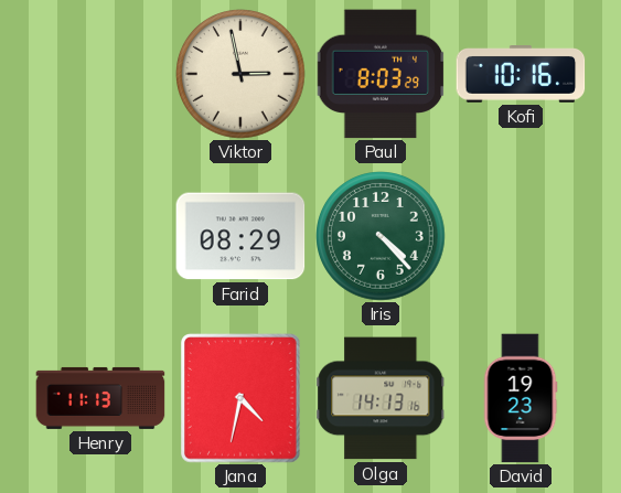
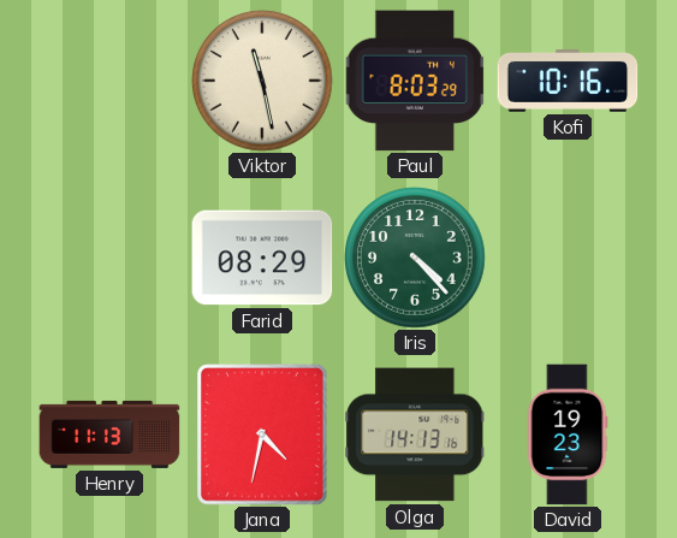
Viktor: 2:58 -> 11:28 (262, 81)
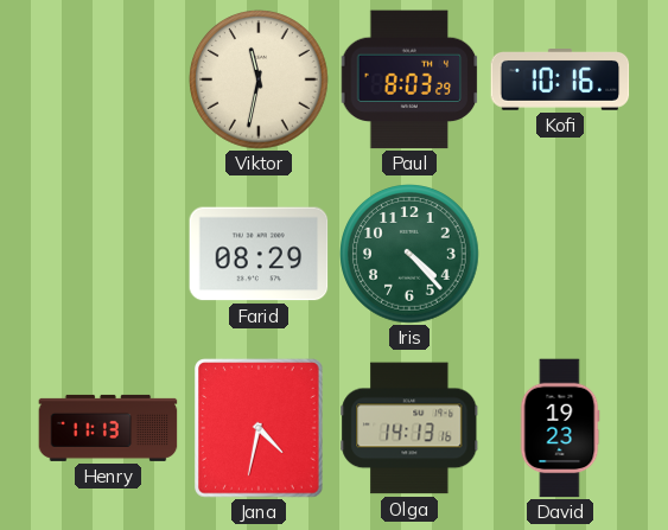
Viktor: 11:28 -> 11:32 (259, 79)
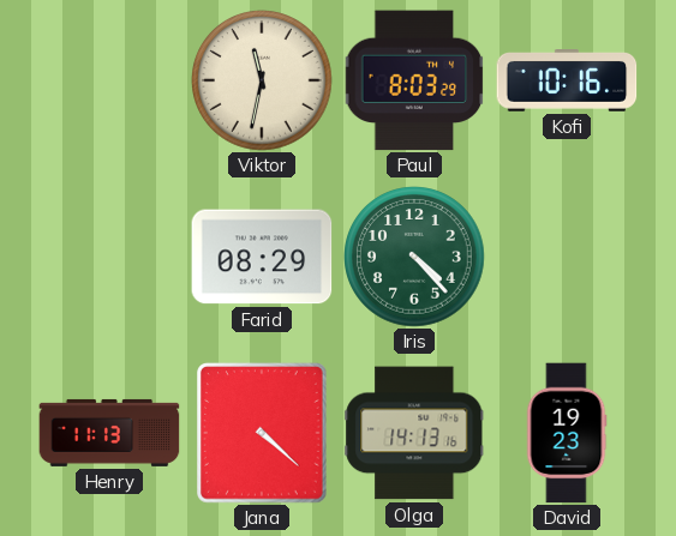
Jana: 4:32 -> 4:22 (263, 433)
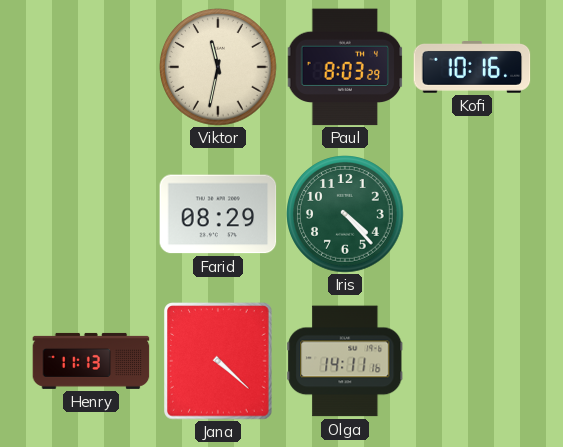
Olga: 14:13 -> 14:11 (345, 361)
David: 19:23 -> none (567, 433)
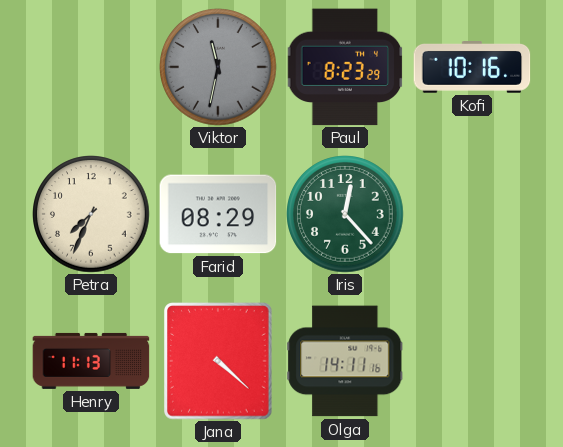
Viktor dial: cream -> grey (218, 67)
Paul: 8:03 -> 8:23 (345, 67)
Petra: none -> 7:34 (91, 214)
Iris: 4:23 -> 12:23 (345, 214)
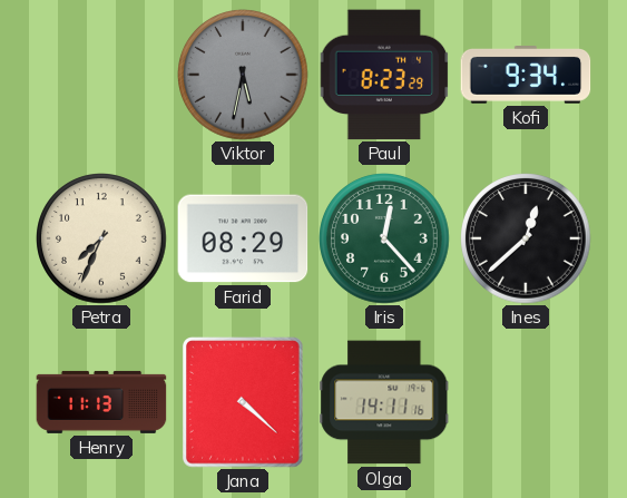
Viktor: 11:32 -> 5:32 (243, 75)
Kofi: 10:16 -> 9:34 (526, 76)
Ines: none -> 12:38 (526, 238)
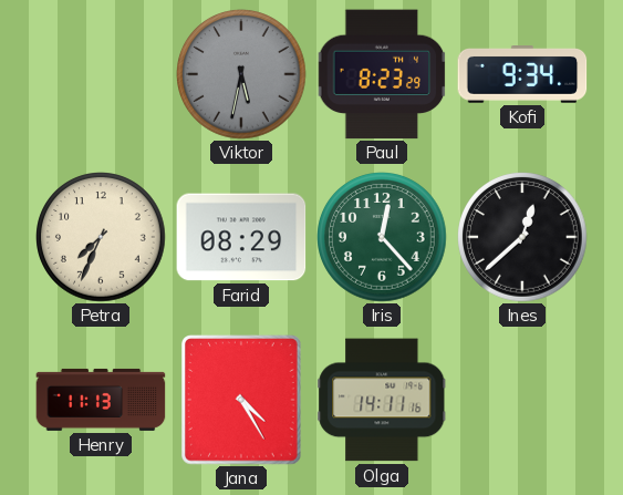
Jana: 4:22 -> 4:25 (242, 400)
